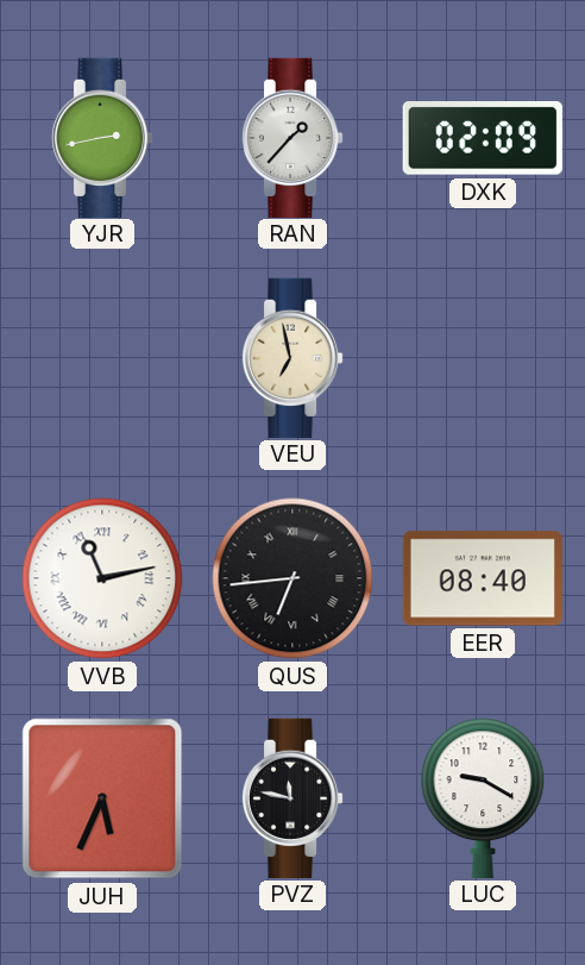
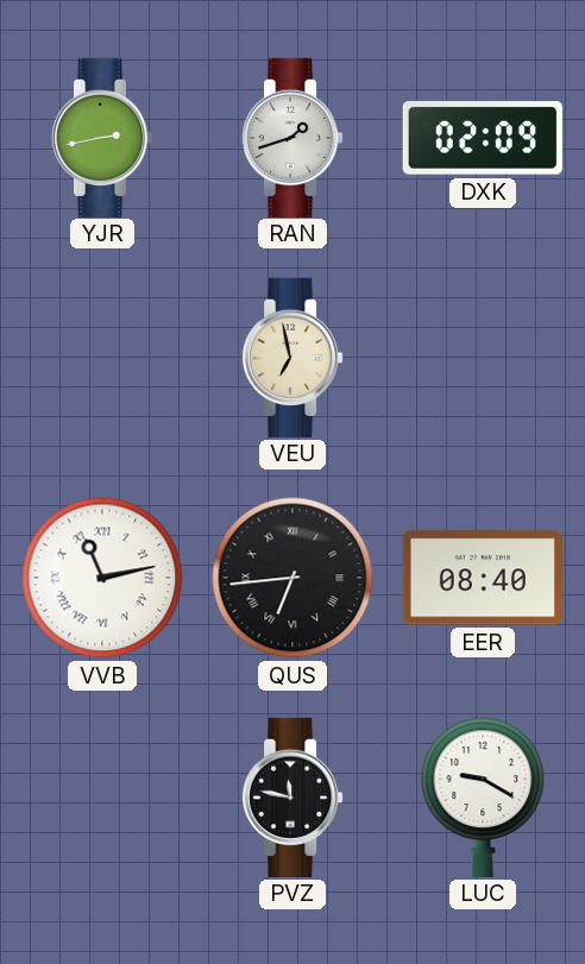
RAN: 1:37 -> 1:42 (292, 137)
JUH: 5:34 -> none (102, 798)
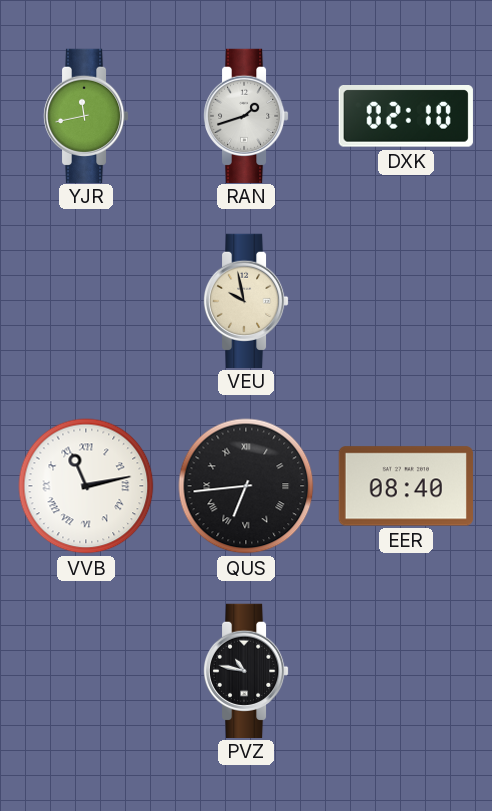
YJR: 2:43 -> 11:43 (86, 115)
DXK: 02:09 -> 02:10 (406, 116)
VEU: 6:58 -> 9:58 (246, 300)
PVZ: 11:47 -> 10:47 (246, 670)
LUC: 9:20 -> none (483, 796)
